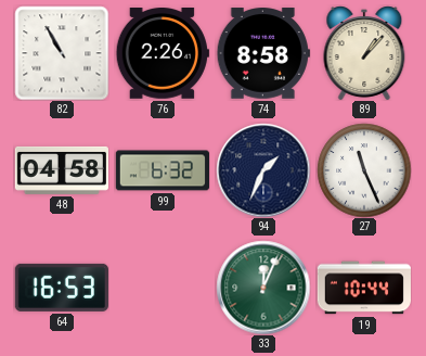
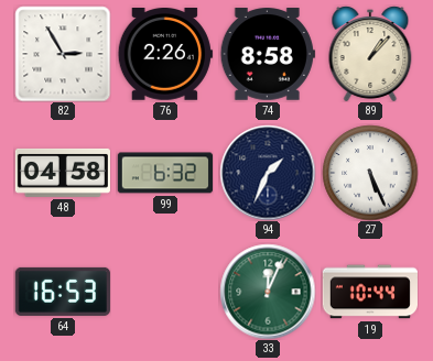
82: 10:55 -> 2:55 (63, 54)
27: 11:26 -> 5:26 (370, 173)
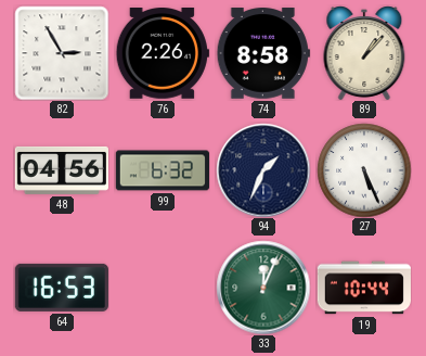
48: 04:58 -> 04:56 (62, 170)
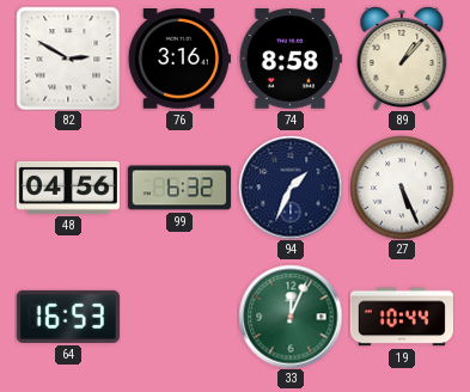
82: 2:55 -> 2:50 (68, 59)
76: 2:26 -> 3:16 (179, 59)
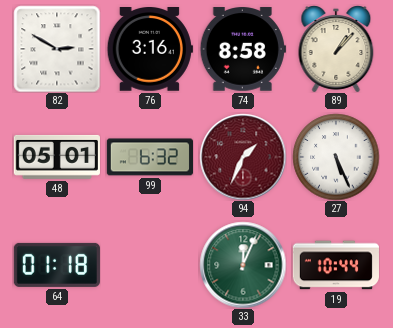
48: 04:56 -> 05:01 (57, 157)
94 dial: navy -> burgundy (243, 157)
64: 16:53 -> 01:18 (57, 265)
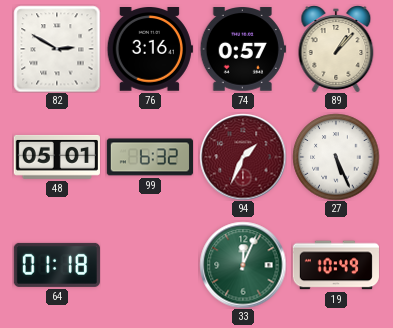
74: 8:58 -> 0:57 (243, 49)
19: 10:44 -> 10:49 (336, 265)
